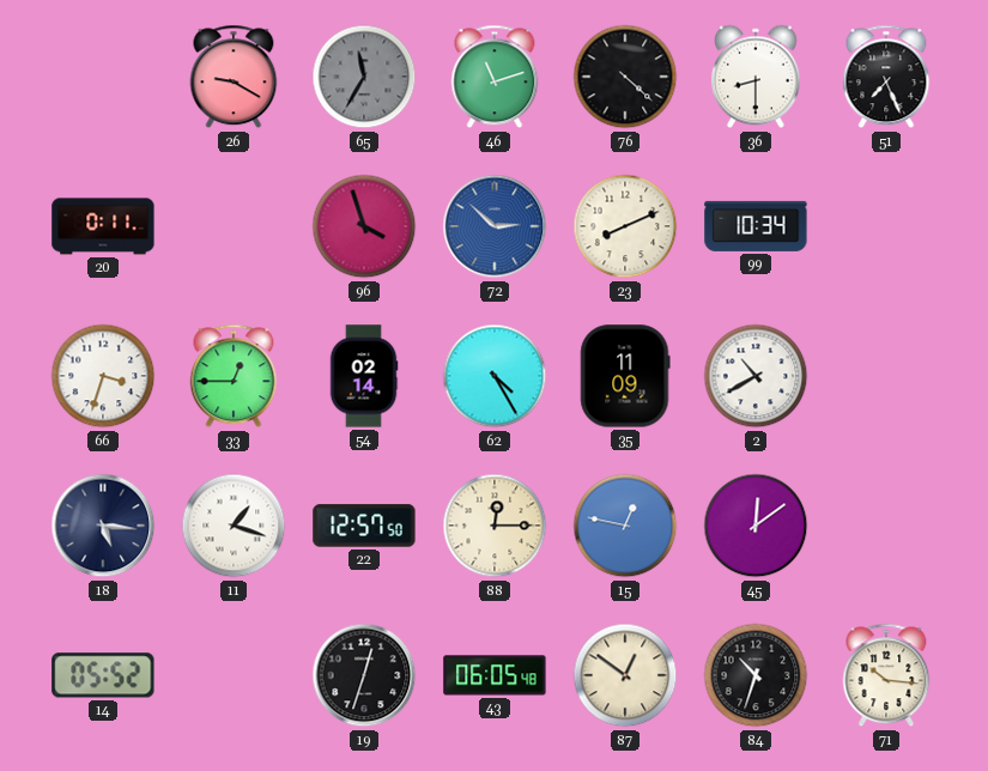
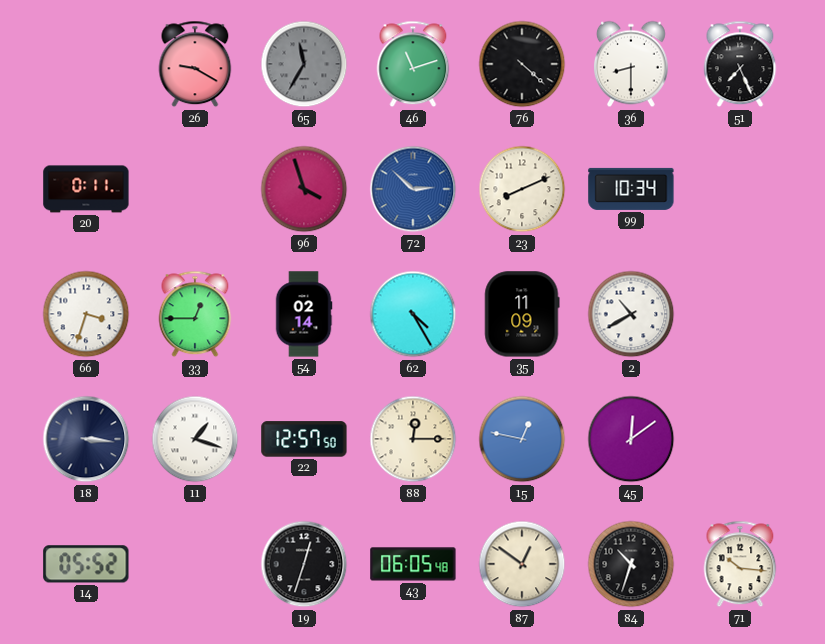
18: 5:16 -> 3:16 (86, 439)
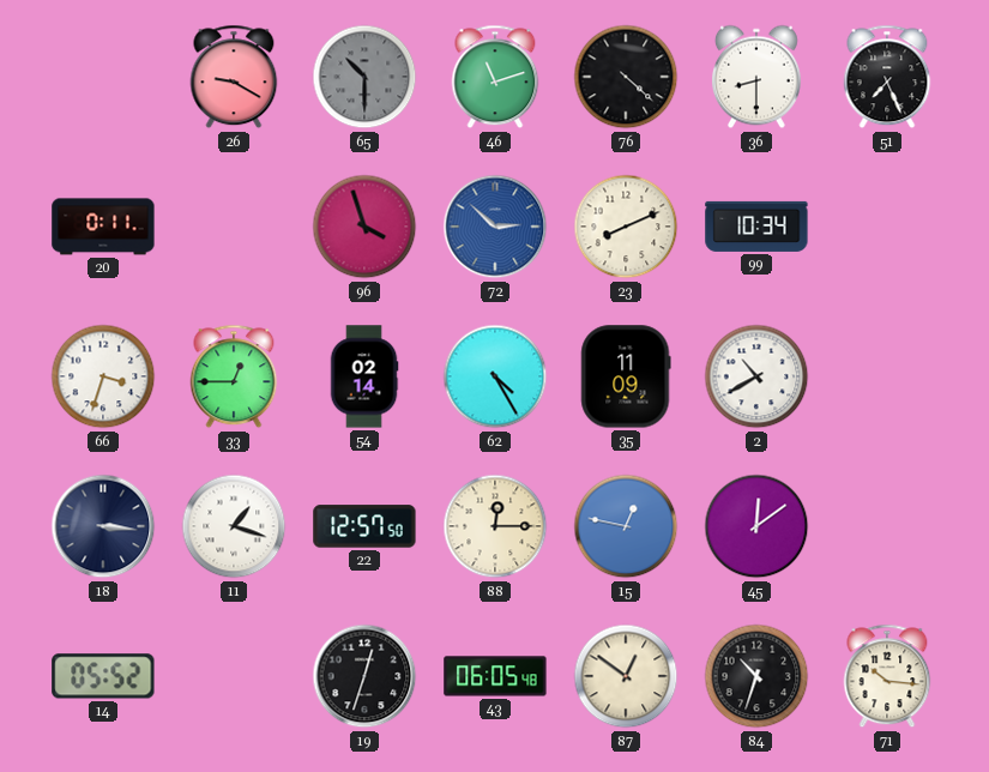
65: 11:35 -> 10:30 (364, 77)
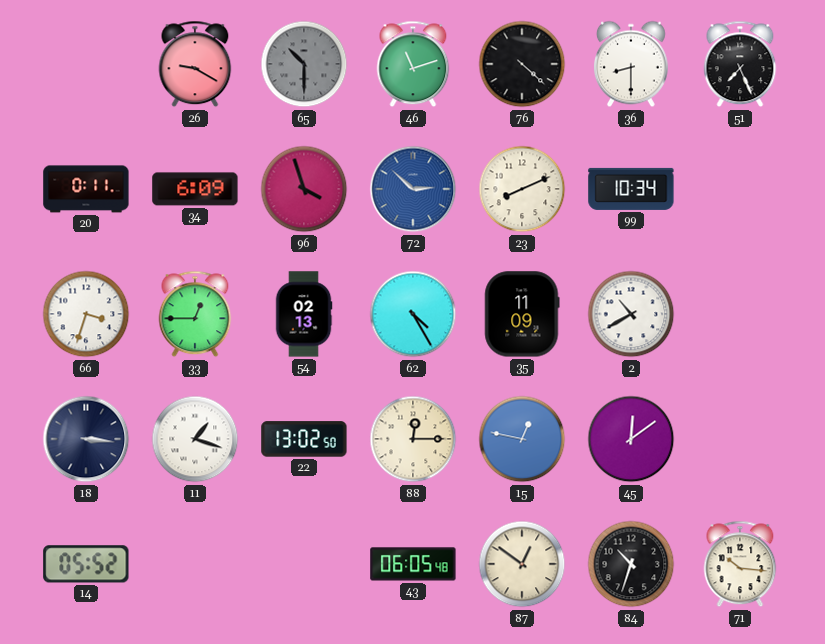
34: none -> 6:09 (195, 189)
54: 02:14 -> 02:13 (304, 314)
22: 12:57 -> 13:02 (304, 439)
19: 12:33 -> none (364, 676)
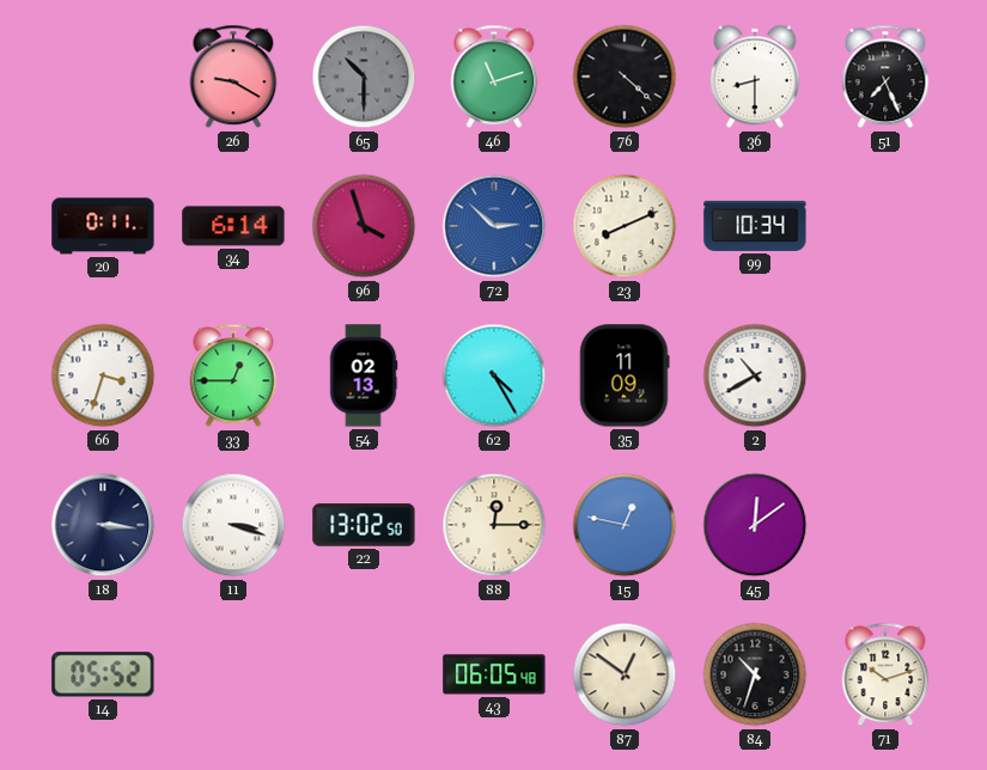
34: 6:09 -> 6:14 (233, 226)
11: 1:18 -> 3:18 (233, 525)
71: 10:16 -> 10:12 (885, 674)
